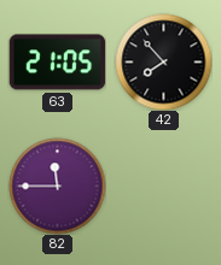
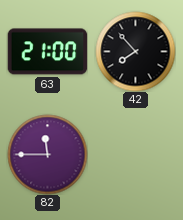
63: 21:05 -> 21:00 (47, 52)
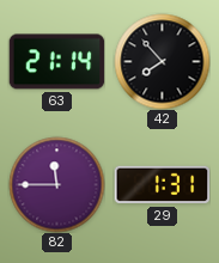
63: 21:00 -> 21:14 (56, 62)
29: none -> 1:31 (162, 185)
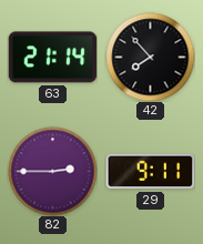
82: 11:45 -> 2:45 (52, 171)
29: 1:31 -> 9:11 (150, 172)
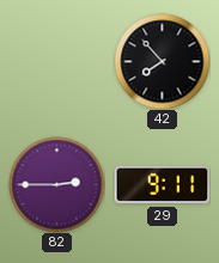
63: 21:14 -> none (52, 58)
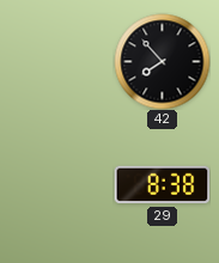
82: 2:45 -> none (56, 184)
29: 9:11 -> 8:38 (162, 185)
